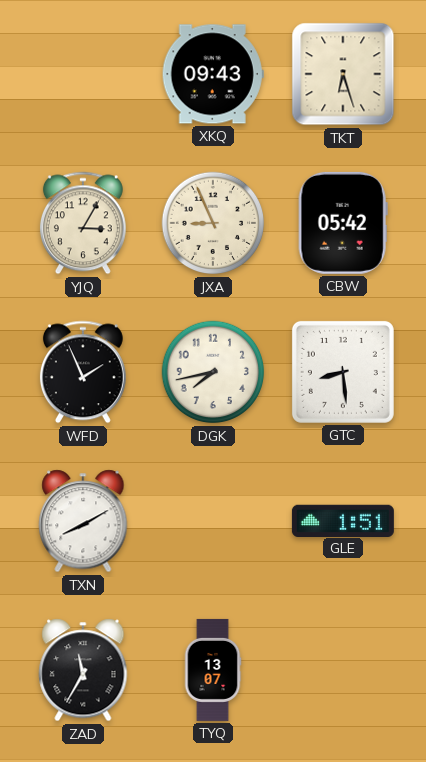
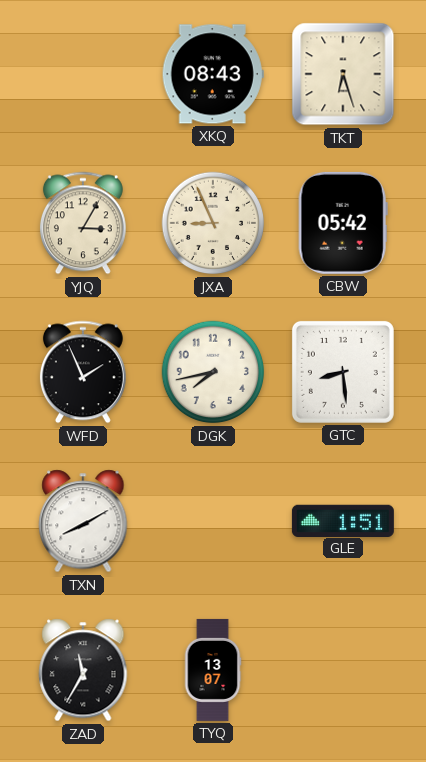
XKQ: 09:43 -> 08:43 (213, 74)
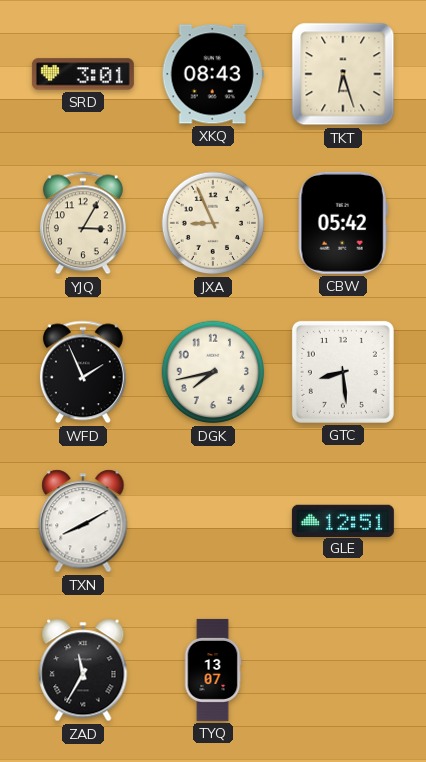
SRD: none -> 3:01 (83, 74)
GLE: 1:51 -> 12:51 (343, 520)
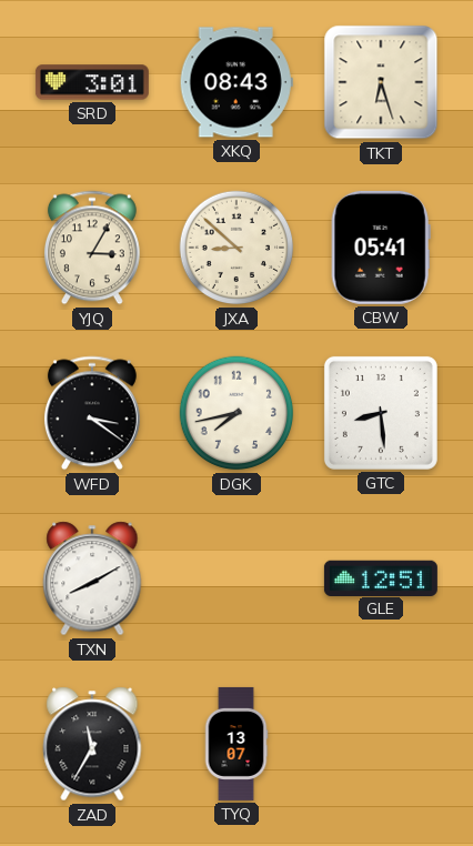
JXA: 8:56 -> 8:52 (236, 248)
CBW: 05:42 -> 05:41 (381, 248)
WFD: 1:56 -> 3:21 (92, 413)
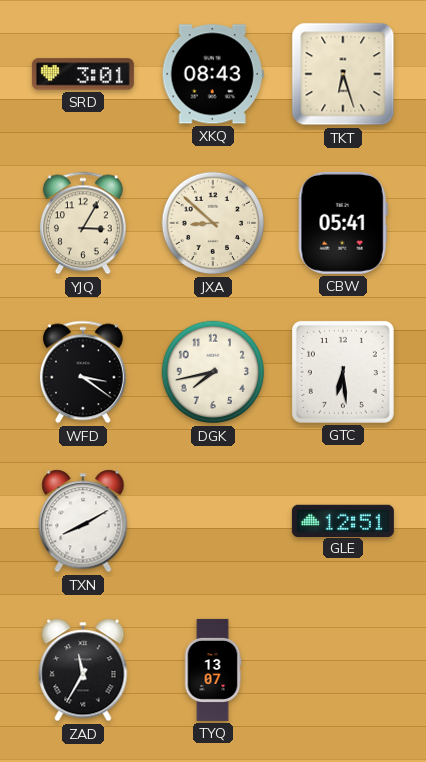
GTC: 8:29 -> 6:29 (343, 372)
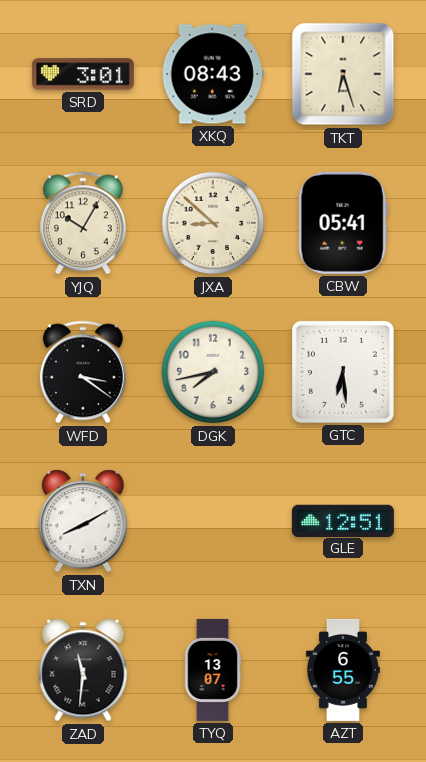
YJQ: 3:05 -> 10:05 (83, 223)
ZAD: 11:35 -> 11:31 (83, 670)
AZT: none -> 6:55 (343, 670)
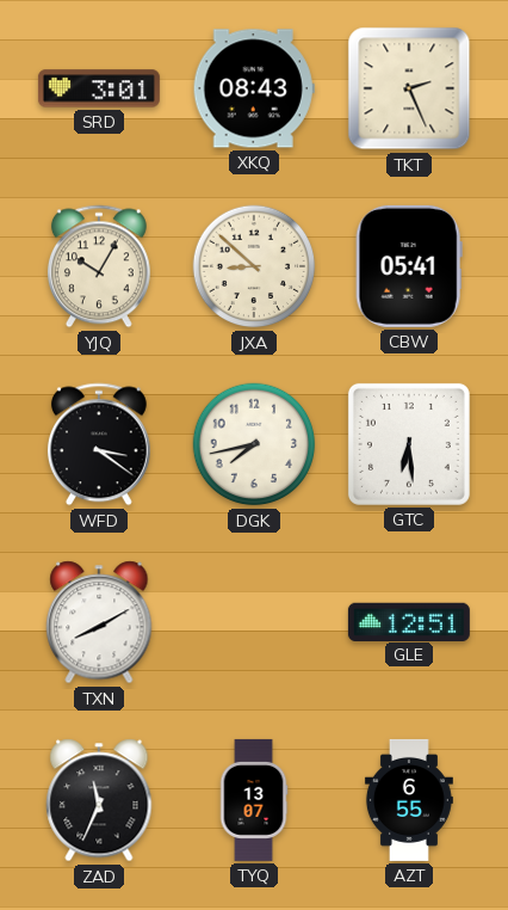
TKT: 6:27 -> 2:26 (409, 88)
ZAD: 11:31 -> 11:34 (99, 800)
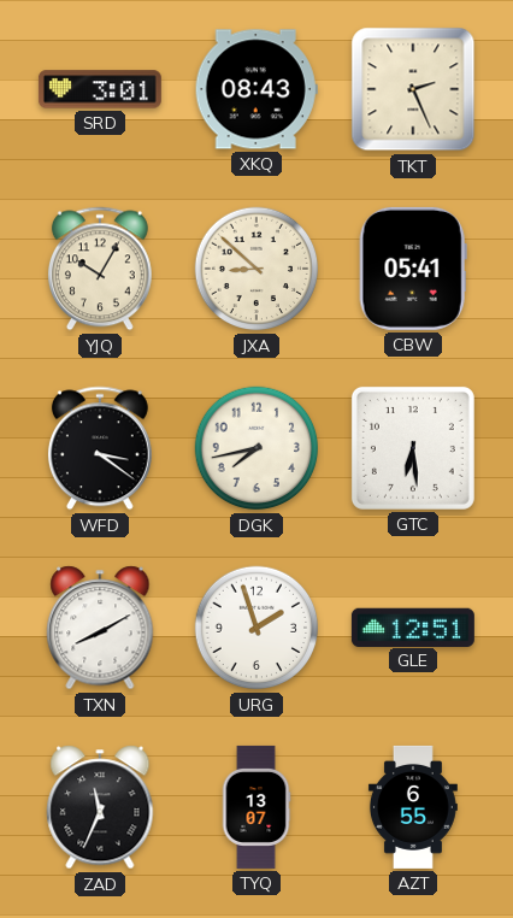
URG: none -> 1:57 (256, 628)
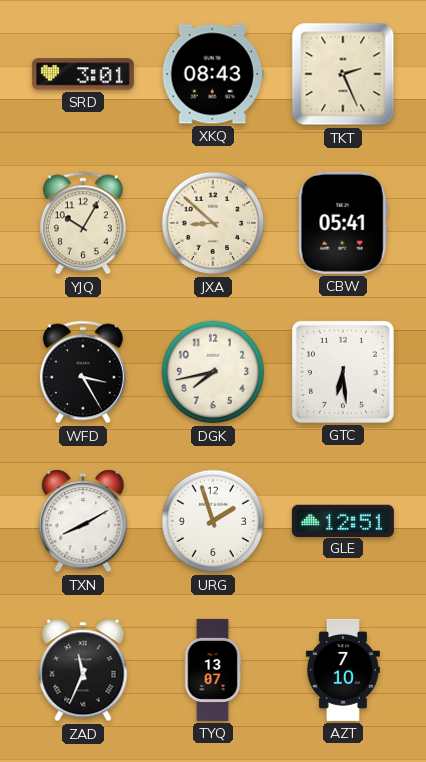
WFD: 3:21 -> 3:25 (83, 372)
AZT: 6:55 -> 7:10 (343, 670)
